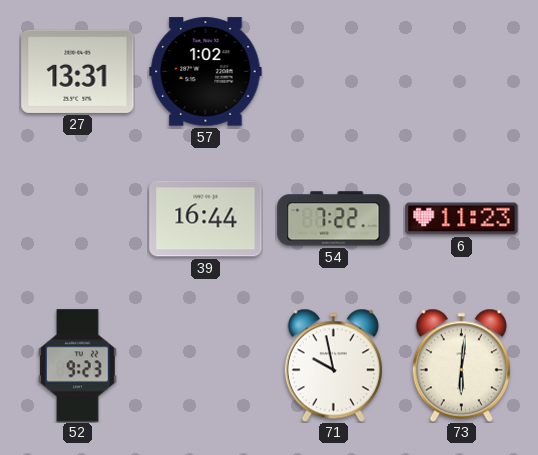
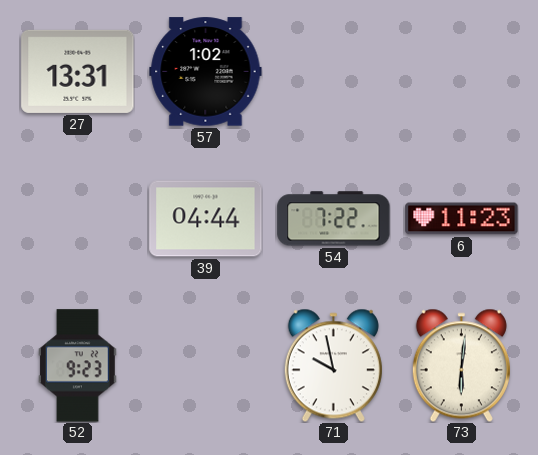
39: 16:44 -> 04:44 (206, 219)
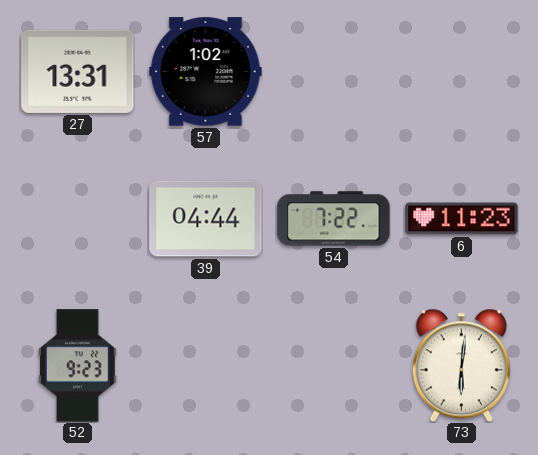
71: 9:58 -> none (333, 365)
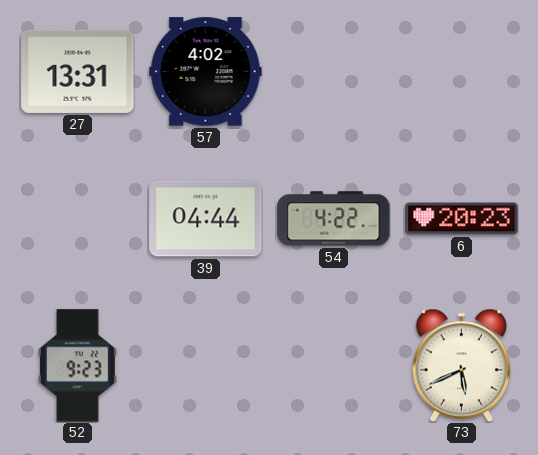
57: 1:02 -> 4:02 (206, 72)
54: 7:22 -> 4:22 (334, 219)
6: 11:23 -> 20:23 (462, 219)
73: 6:01 -> 5:41 (461, 365)
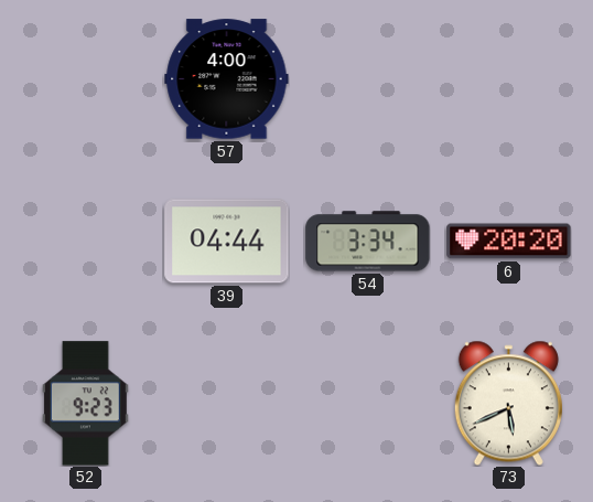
27: 13:31 -> none (78, 71)
57: 4:02 -> 4:00 (227, 79)
54: 4:22 -> 3:34 (368, 242)
6: 20:23 -> 20:20 (509, 242)
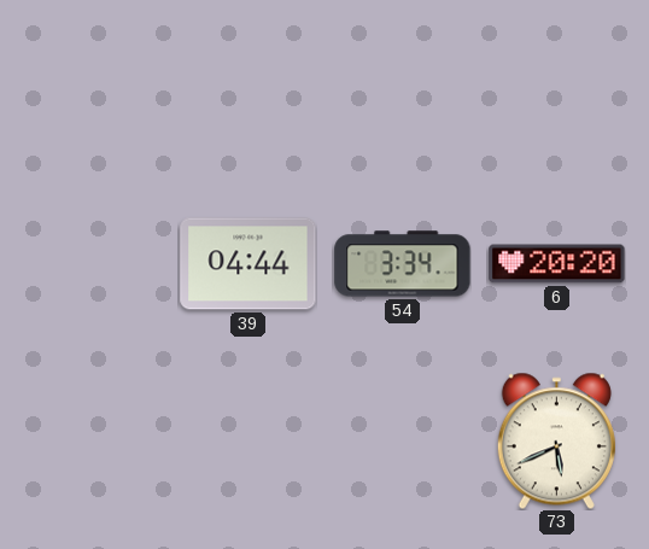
57: 4:00 -> none (227, 79)
52: 9:23 -> none (85, 404)
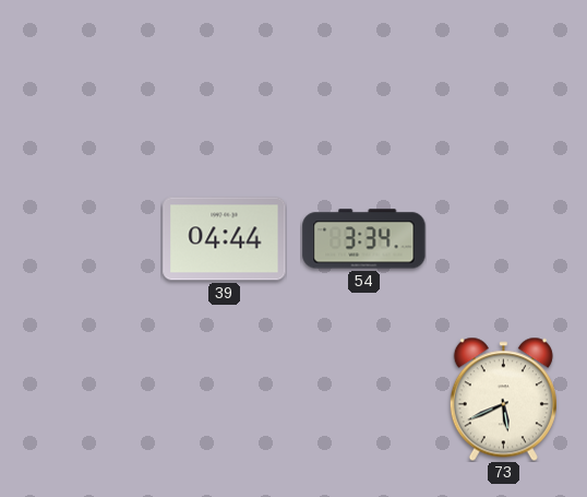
6: 20:20 -> none (557, 264)
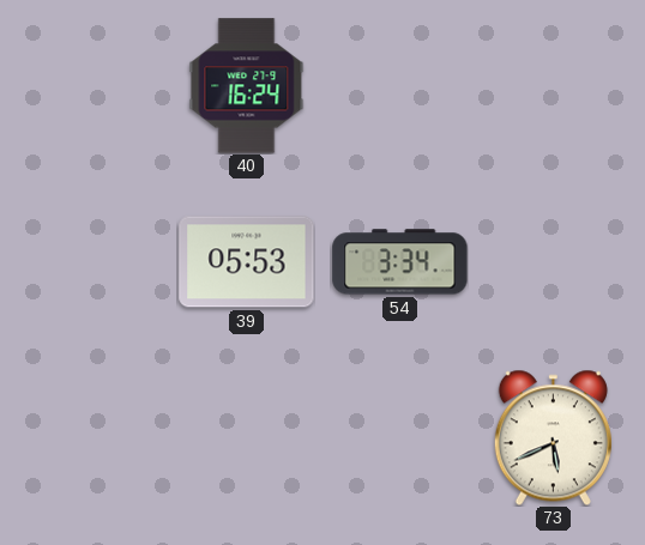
40: none -> 16:24 (247, 86)
39: 04:44 -> 05:53 (247, 262)
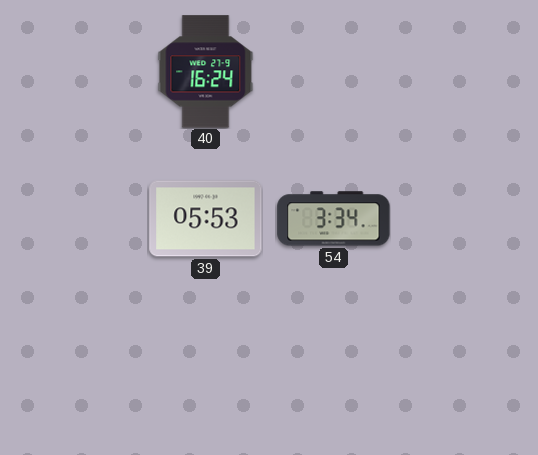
73: 5:41 -> none (553, 437)
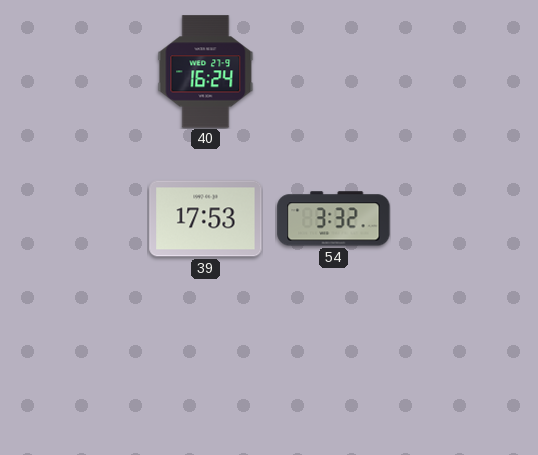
39: 05:53 -> 17:53 (206, 219)
54: 3:34 -> 3:32 (334, 219)
